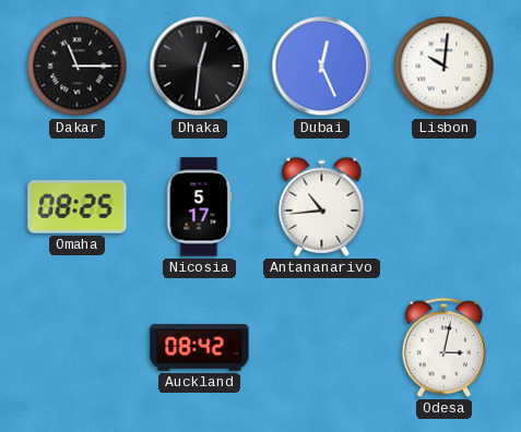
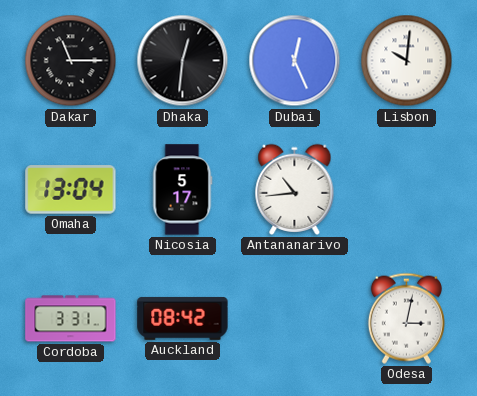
Omaha: 08:25 -> 13:04 (71, 190)
Cordoba: none -> 3:31 (71, 319)
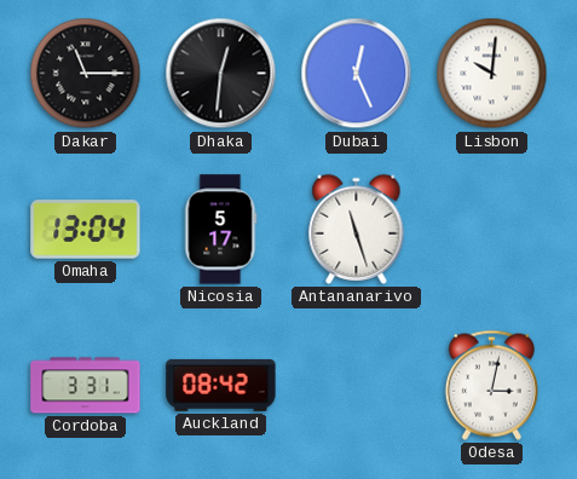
Antananarivo: 10:44 -> 11:27 (357, 229)
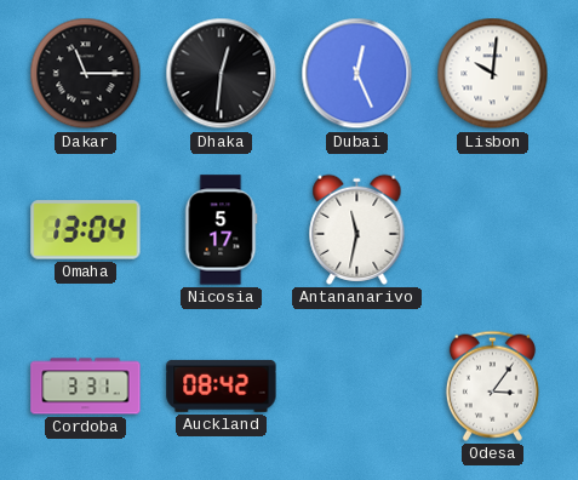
Antananarivo: 11:27 -> 11:32 (357, 229)
Odesa: 3:02 -> 3:06 (492, 385)
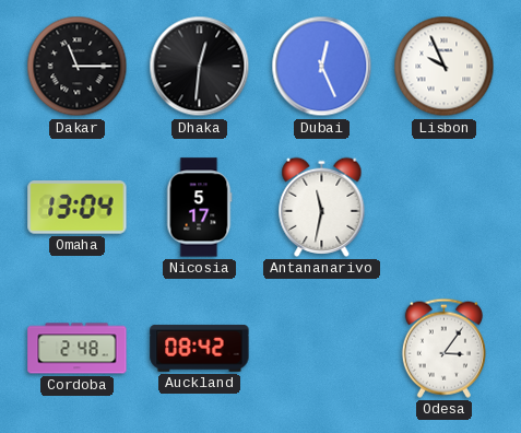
Lisbon: 10:01 -> 9:56 (445, 67)
Cordoba: 3:31 -> 2:48 (78, 349)
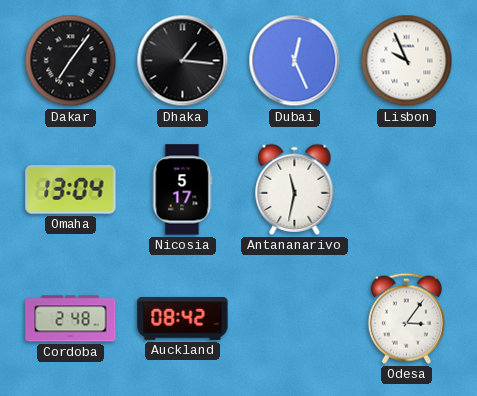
Dakar: 11:15 -> 7:06 (71, 61)
Dhaka: 12:31 -> 1:16 (183, 61)
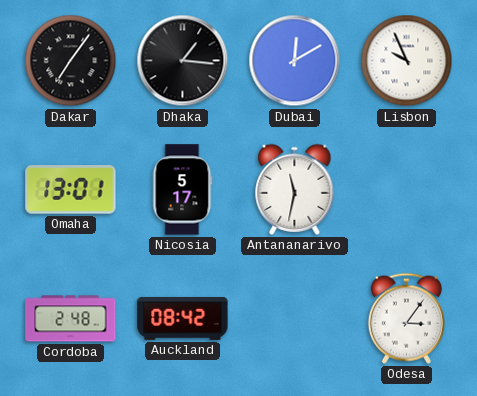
Dubai: 12:26 -> 12:10 (295, 61)
Omaha: 13:04 -> 13:01 (71, 190)
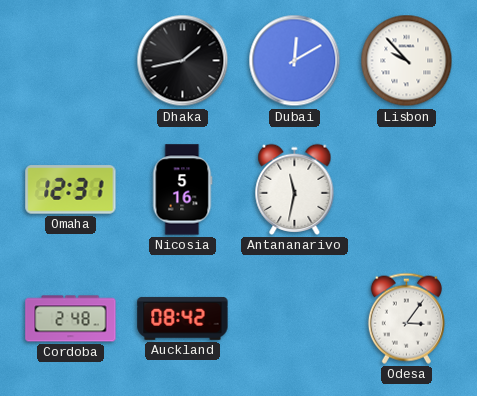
Dakar: 7:06 -> none (71, 61)
Dhaka: 1:16 -> 1:43 (183, 61)
Lisbon: 9:56 -> 9:53 (407, 61)
Omaha: 13:01 -> 12:31 (71, 190)
Nicosia: 5:17 -> 5:16 (182, 190)
